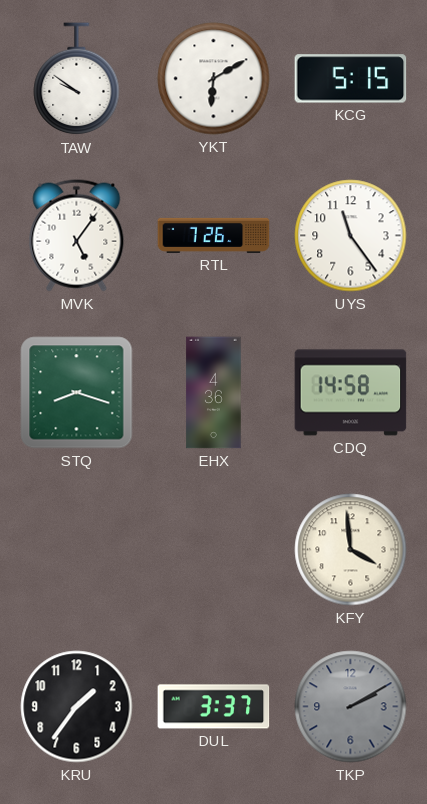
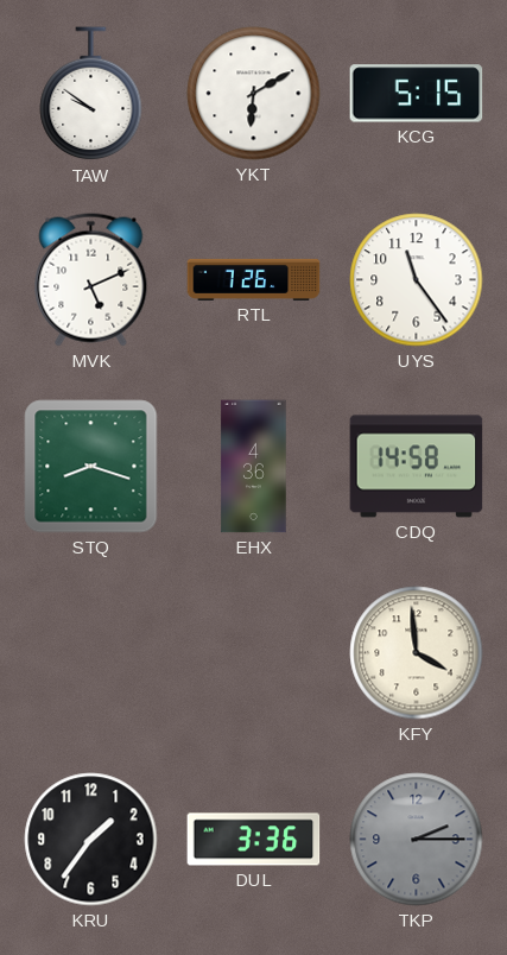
MVK: 5:06 -> 5:11 (91, 280)
DUL: 3:37 -> 3:36 (254, 840)
TKP: 2:10 -> 2:15 (417, 840)
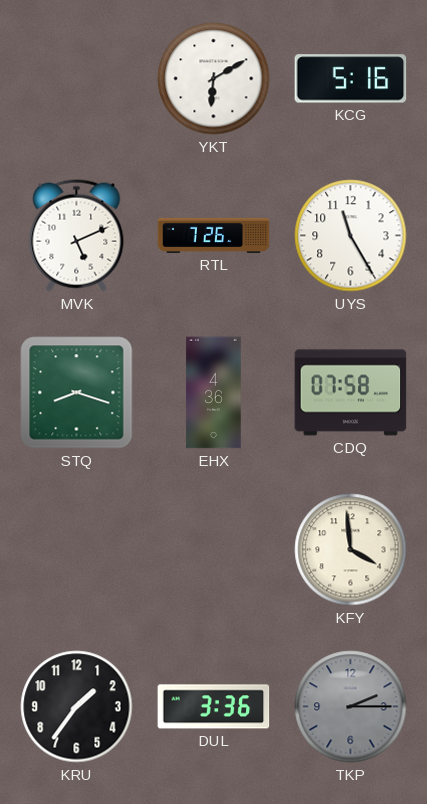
TAW: 9:51 -> none (91, 94)
KCG: 5:15 -> 5:16 (351, 79)
UYS: 11:24 -> 11:25 (351, 236)
CDQ: 14:58 -> 07:58 (351, 393)
